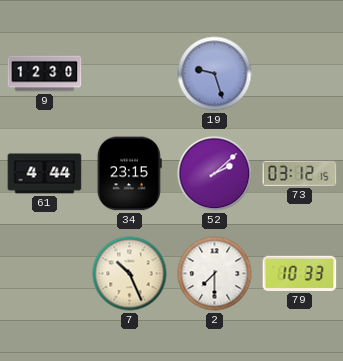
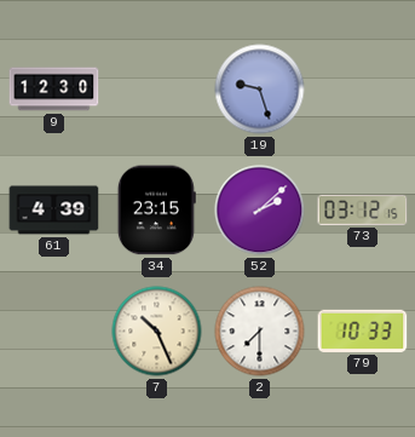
61: 4:44 -> 4:39 (54, 211)
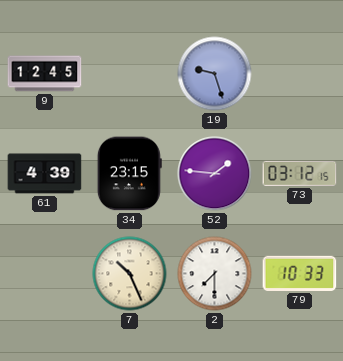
9: 12:30 -> 12:45 (45, 74)
52: 2:08 -> 1:46 (215, 174)
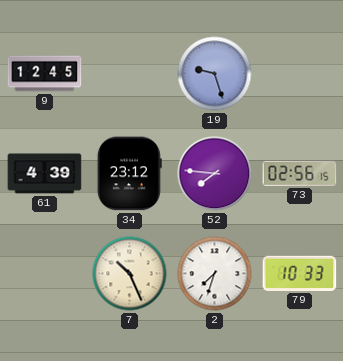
34: 23:15 -> 23:12 (129, 174)
52: 1:46 -> 7:46 (215, 174)
73: 03:12 -> 02:56 (300, 173)
2: 7:30 -> 7:33 (215, 274)
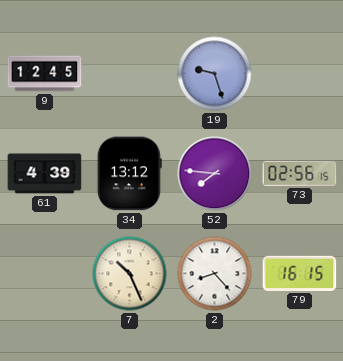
34: 23:12 -> 13:12 (129, 174)
2: 7:33 -> 8:23 (215, 274)
79: 10:33 -> 16:15 (300, 273)
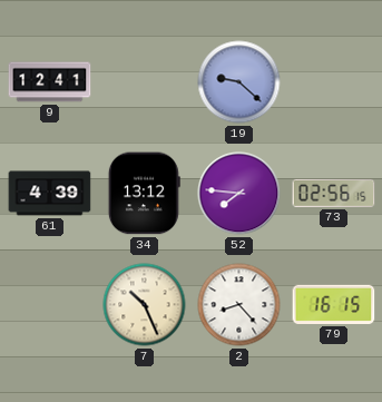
9: 12:45 -> 12:41 (50, 82)
19: 9:27 -> 9:22 (239, 82)
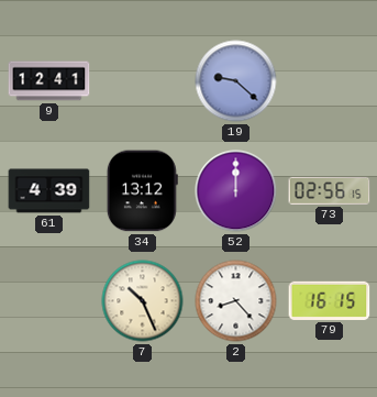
52: 7:46 -> 12:00 (236, 191)
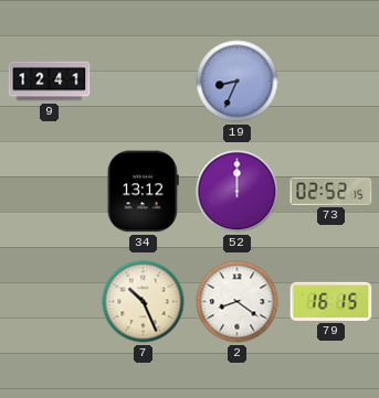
19: 9:22 -> 8:34 (238, 82)
61: 4:39 -> none (49, 191)
73: 02:56 -> 02:52 (331, 191)
2: 8:23 -> 8:21 (238, 302)
